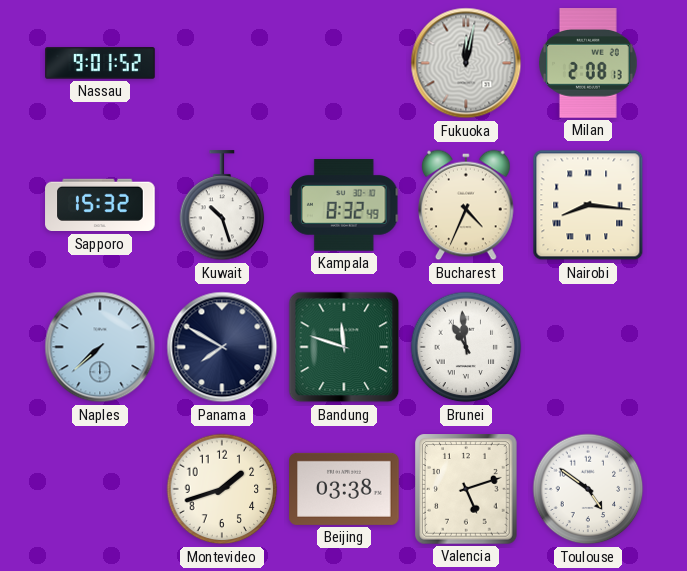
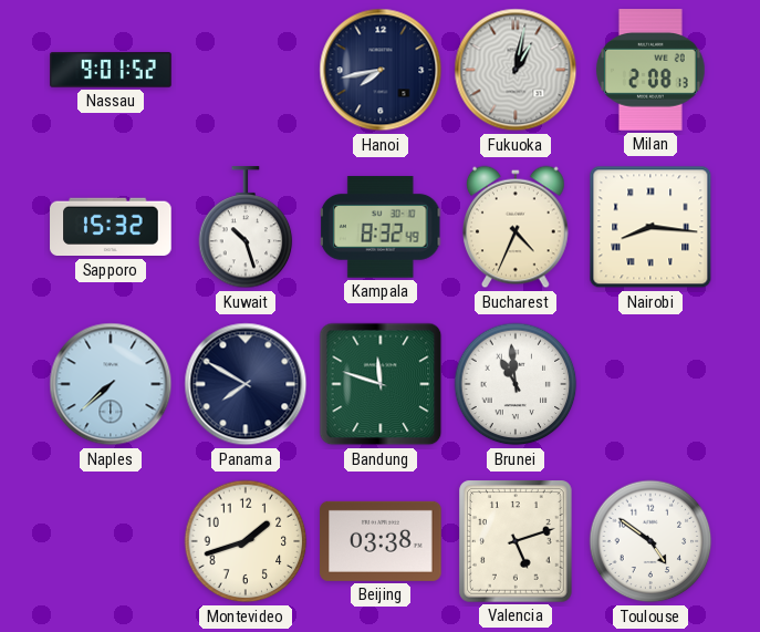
Hanoi: none -> 7:43 (381, 70)
Fukuoka: 12:02 -> 1:02 (516, 70)
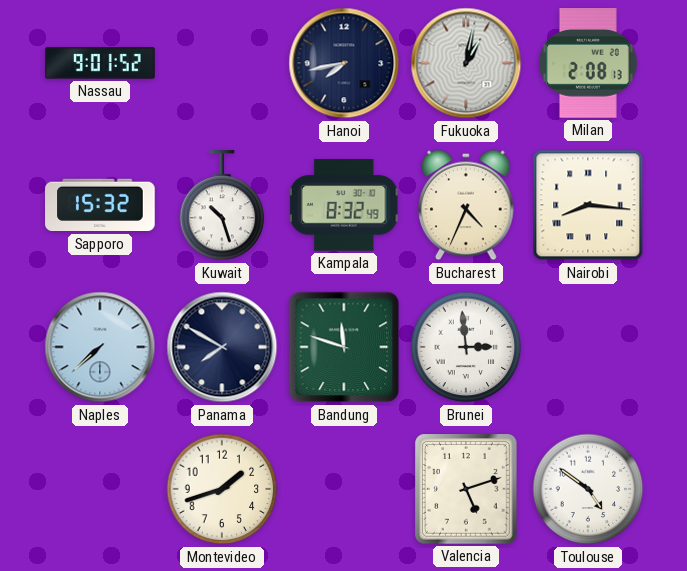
Brunei: 10:59 -> 2:59 (466, 347)
Beijing: 03:38 -> none (381, 541)
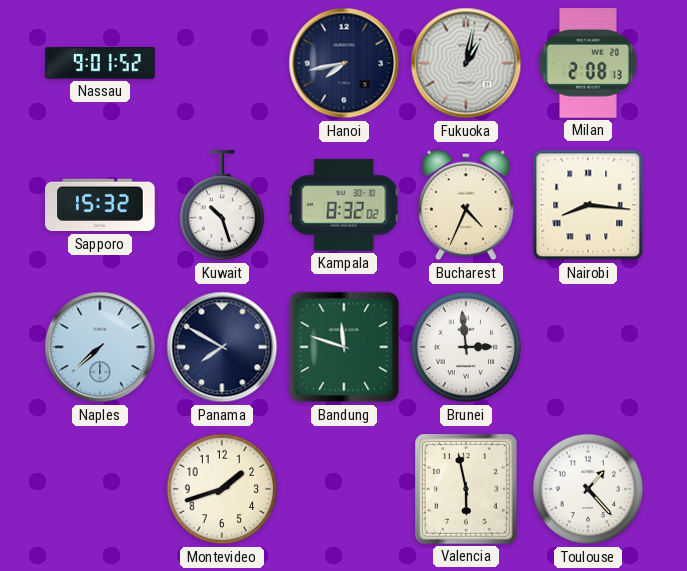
Kampala: 8:32:49 -> 8:32:02 (344, 205)
Valencia: 5:12 -> 5:58 (467, 489)
Toulouse: 4:51 -> 1:23 (588, 489)
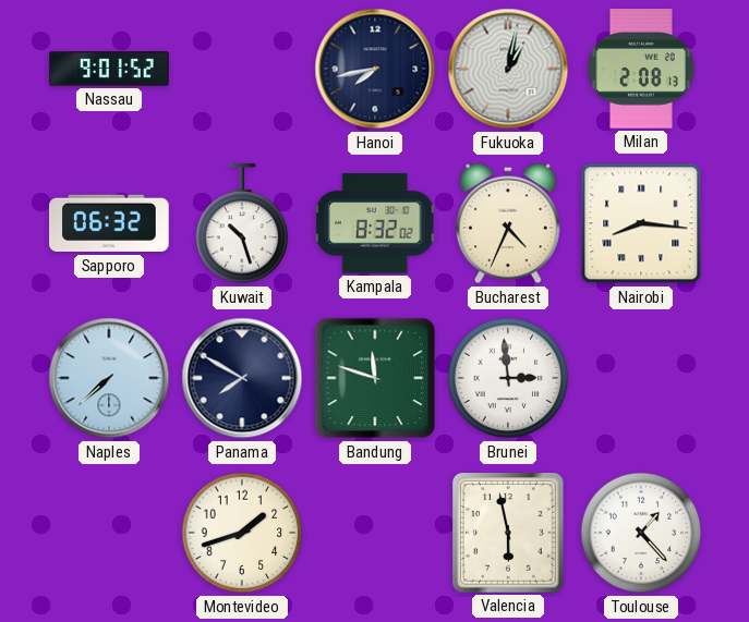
Sapporo: 15:32 -> 06:32 (109, 223)
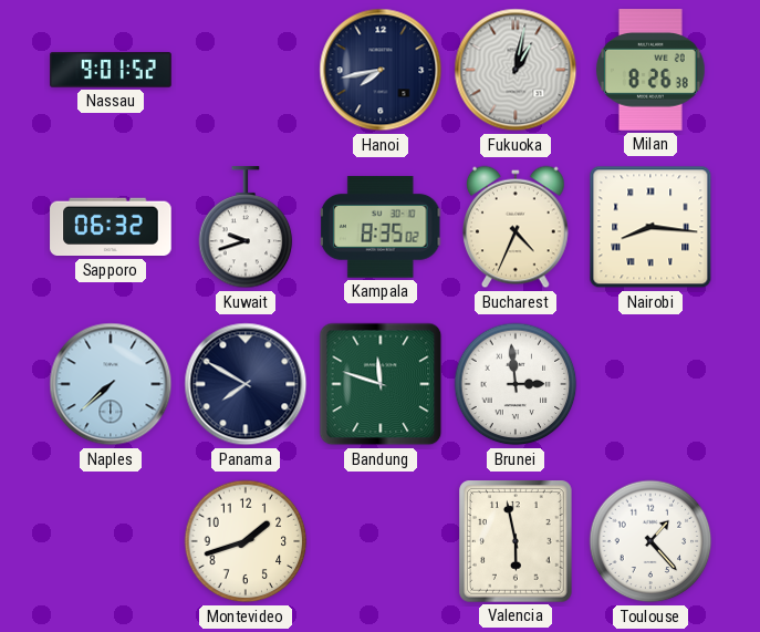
Milan: 2:08 -> 8:26 (652, 70)
Kuwait: 10:27 -> 9:42 (246, 228)
Kampala: 8:32 -> 8:35 (381, 227)
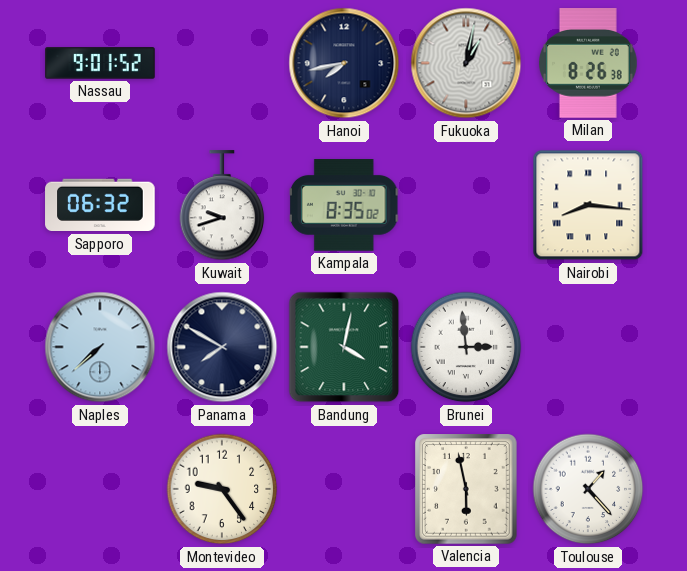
Bucharest: 4:34 -> none (517, 227)
Bandung: 11:48 -> 4:02 (344, 347)
Montevideo: 1:42 -> 9:24 (222, 489)
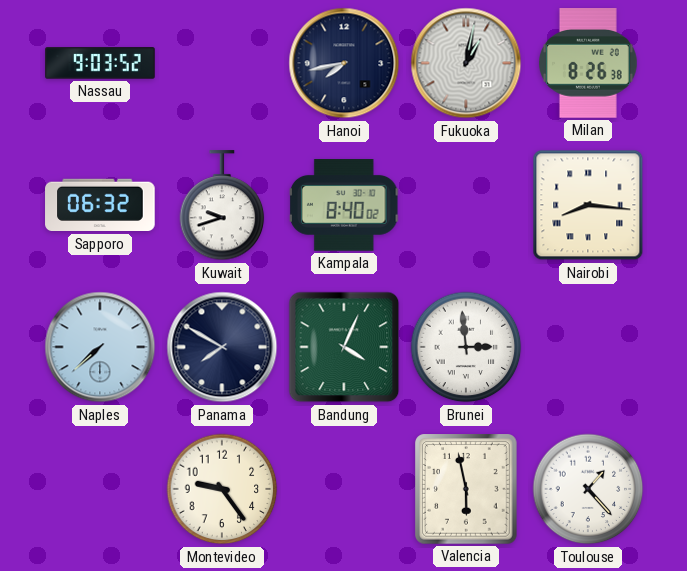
Nassau: 9:01 -> 9:03 (100, 63)
Kampala: 8:35 -> 8:40 (344, 205)
Bandung: 4:02 -> 4:04 (344, 347)
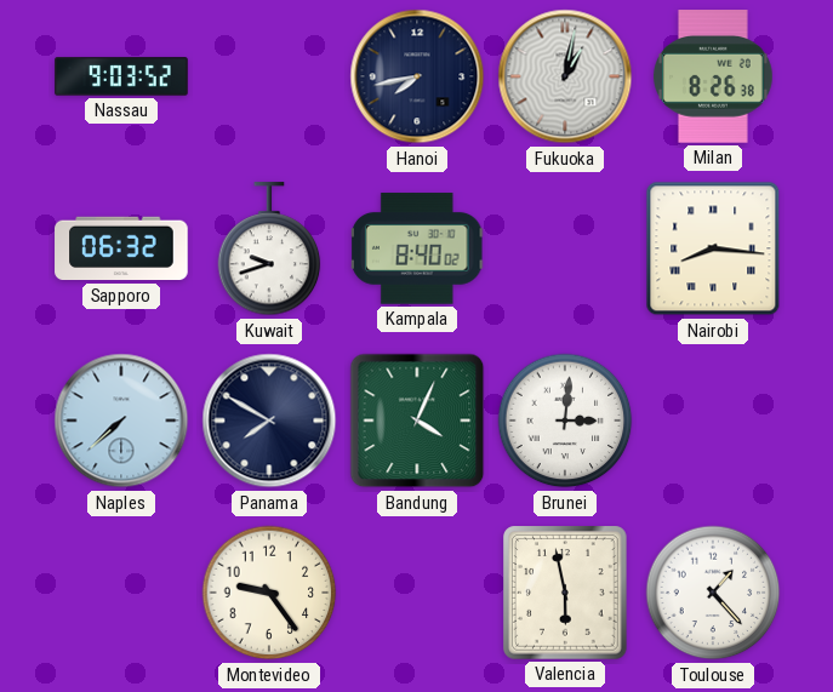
Brunei: 2:59 -> 3:01 (565, 421)
